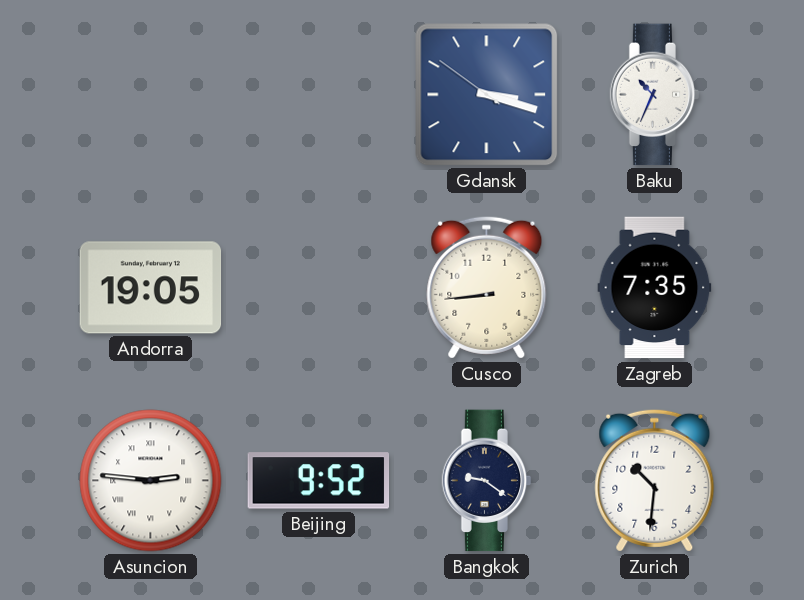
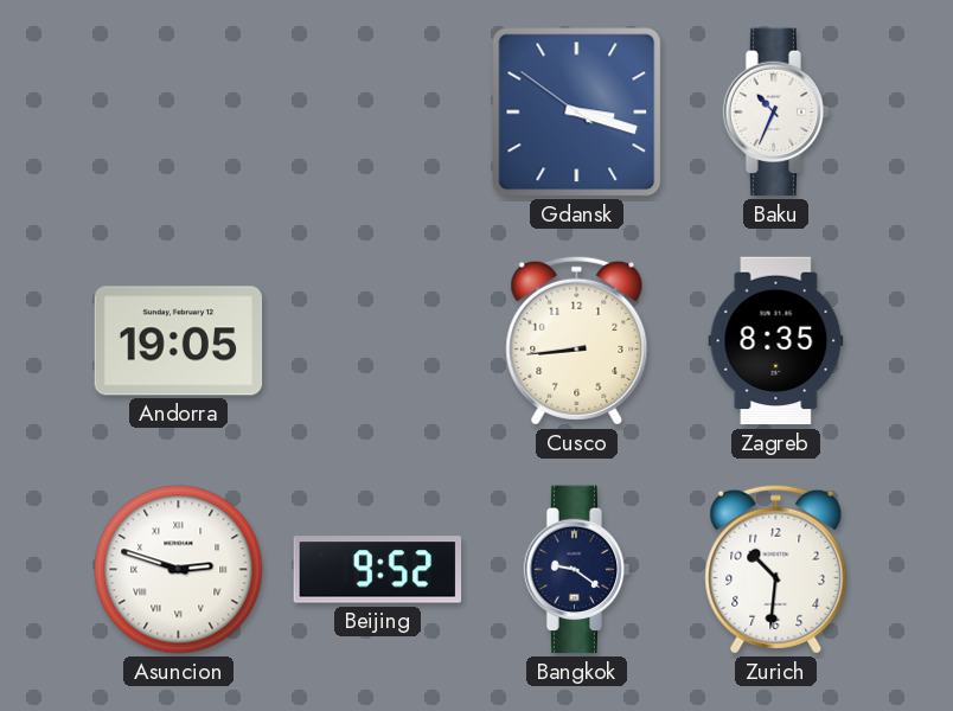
Zagreb: 7:35 -> 8:35 (776, 341)
Asuncion: 2:46 -> 2:48 (179, 570)
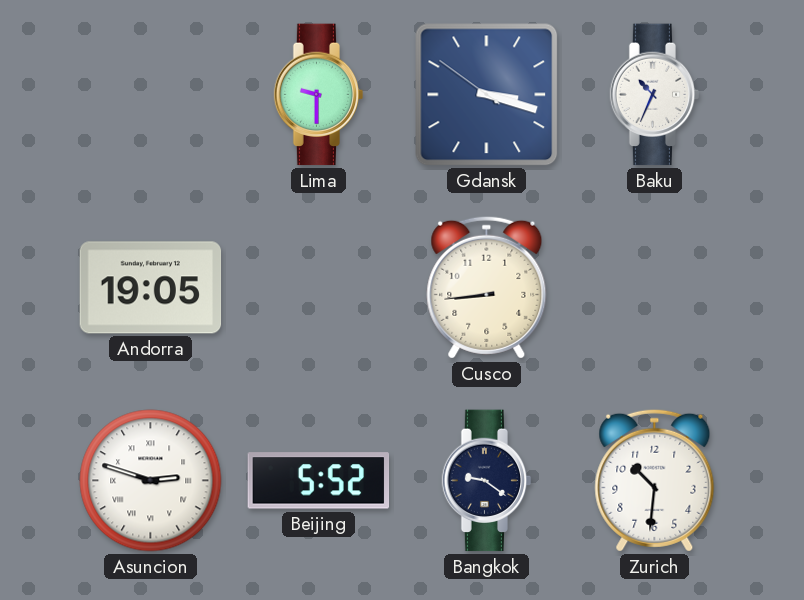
Lima: none -> 9:30 (319, 95)
Zagreb: 8:35 -> none (776, 341)
Beijing: 9:52 -> 5:52 (319, 481)
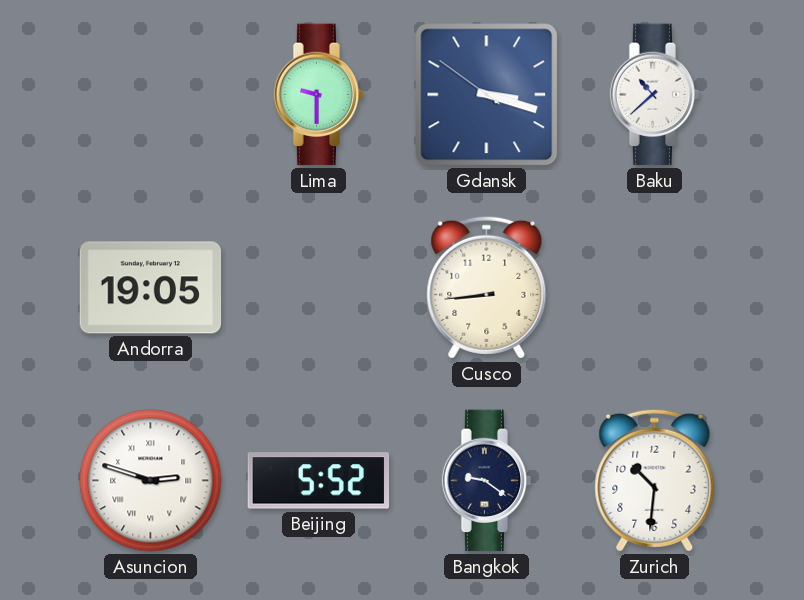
Baku: 10:34 -> 10:38 (655, 95)
